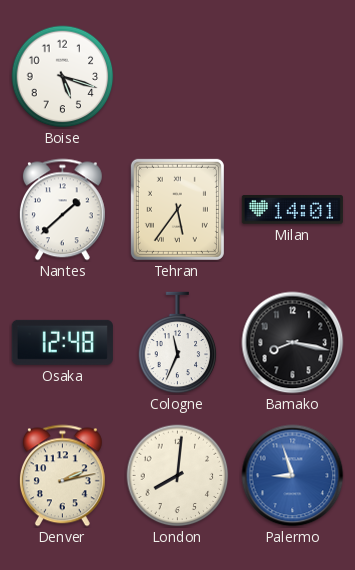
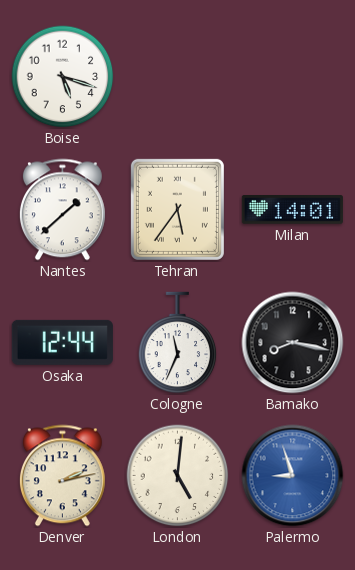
Osaka: 12:48 -> 12:44 (62, 342)
London: 8:01 -> 5:01 (178, 476)
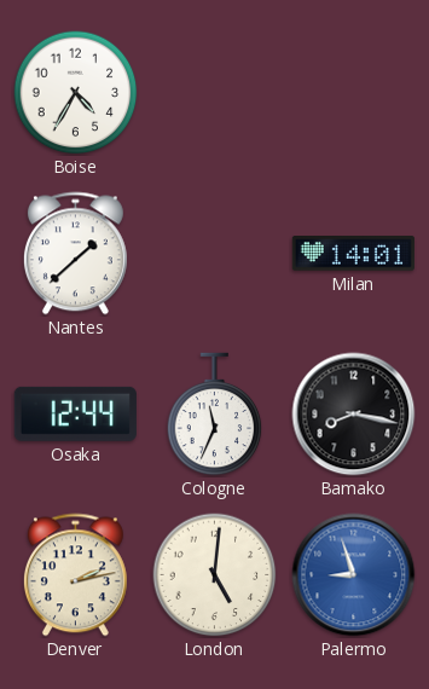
Boise: 5:18 -> 4:35 (76, 93)
Tehran: 5:36 -> none (177, 209)
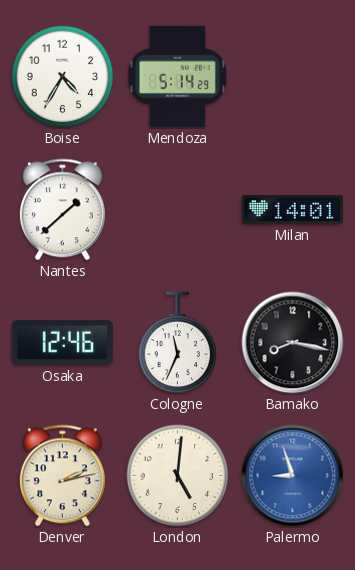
Mendoza: none -> 5:14 (177, 76)
Osaka: 12:44 -> 12:46 (62, 342)
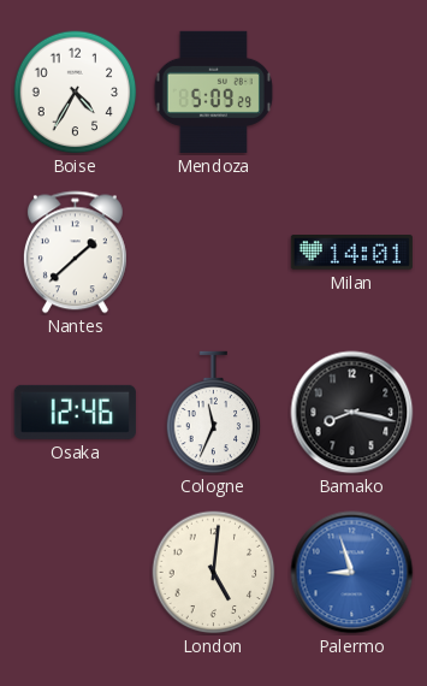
Mendoza: 5:14 -> 5:09 (213, 91)
Denver: 2:13 -> none (62, 476)
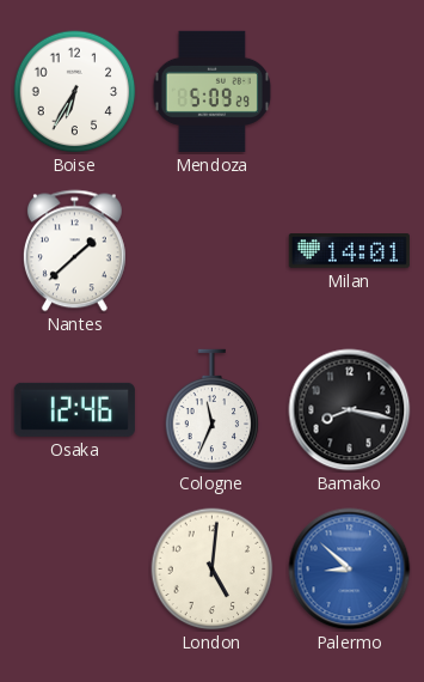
Boise: 4:35 -> 6:35 (75, 92)
Palermo: 8:57 -> 8:52 (350, 570)
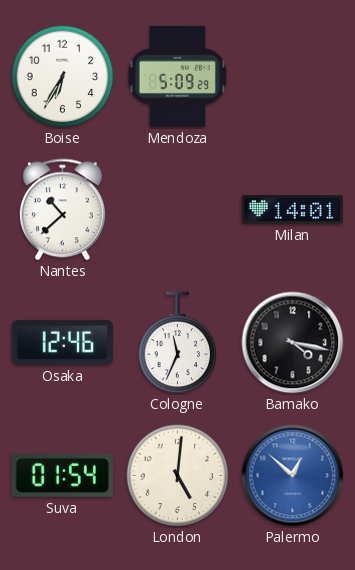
Nantes: 1:38 -> 10:38 (62, 210)
Bamako: 8:17 -> 4:17 (293, 343)
Suva: none -> 01:54 (62, 475)
Palermo: 8:52 -> 12:52 (293, 476)
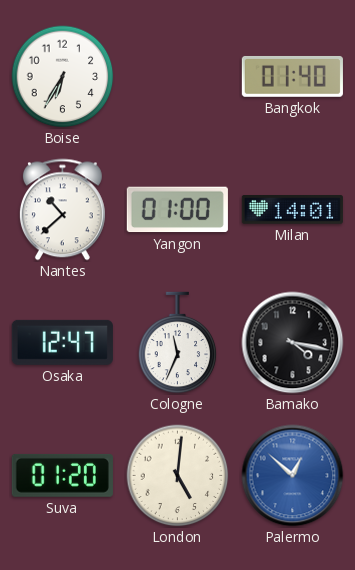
Mendoza: 5:09 -> none (177, 76)
Bangkok: none -> 01:40 (292, 76)
Yangon: none -> 01:00 (177, 210)
Osaka: 12:46 -> 12:47 (62, 342)
Suva: 01:54 -> 01:20 (62, 475)
